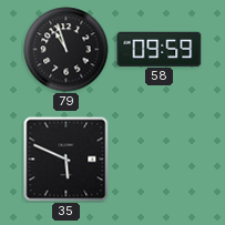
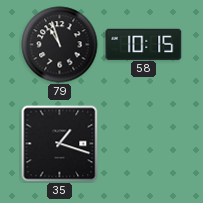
58: 09:59 -> 10:15 (144, 44)
35: 5:49 -> 1:18 (60, 144)
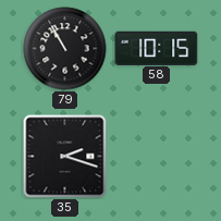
79: 10:57 -> 10:55 (65, 49)
35: 1:18 -> 2:18 (65, 157)
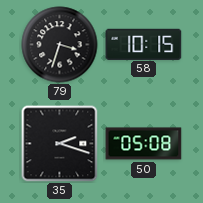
79: 10:55 -> 3:33 (60, 45)
50: none -> 05:08 (144, 144)
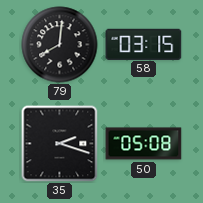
79: 3:33 -> 8:01 (60, 45)
58: 10:15 -> 03:15 (144, 44)
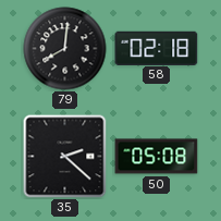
58: 03:15 -> 02:18 (157, 48)
35: 2:18 -> 2:22 (65, 157)
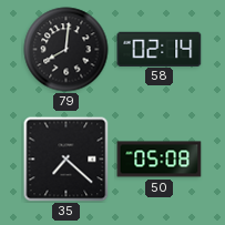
58: 02:18 -> 02:14 (160, 49)
35: 2:22 -> 7:22 (67, 160)
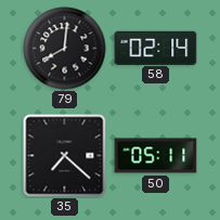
50: 05:08 -> 05:11 (156, 156)
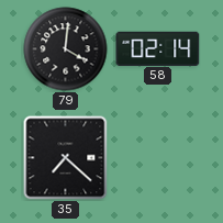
79: 8:01 -> 4:01 (66, 49)
50: 05:11 -> none (156, 156)
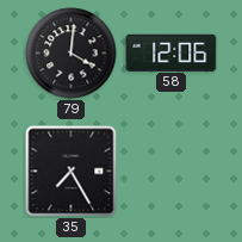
58: 02:14 -> 12:06 (172, 52)
35: 7:22 -> 7:25 (72, 172)
